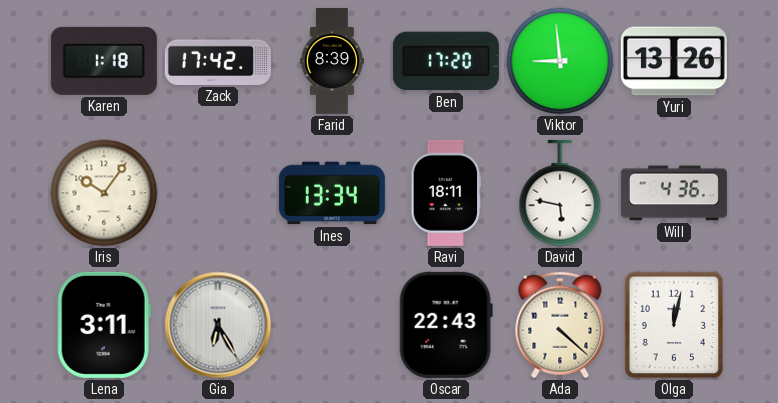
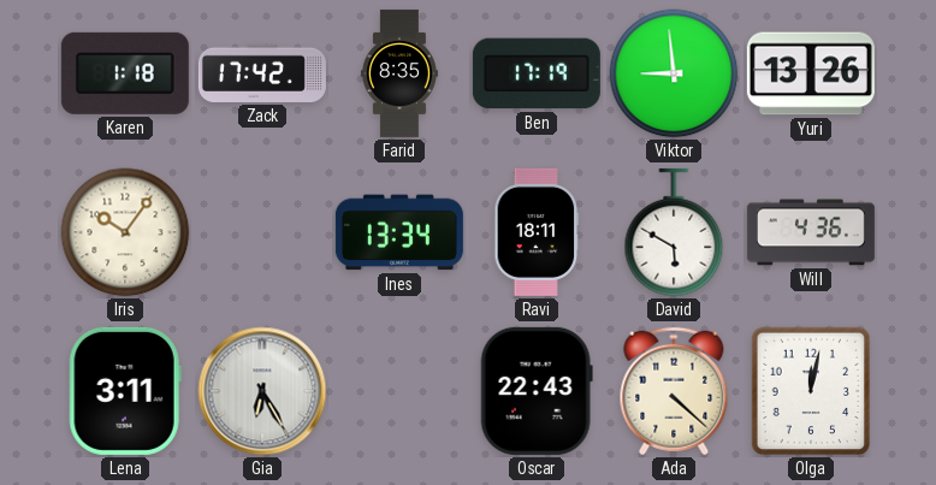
Farid: 8:39 -> 8:35 (399, 73)
Ben: 17:20 -> 17:19 (537, 73)
David: 5:47 -> 5:50 (674, 232)
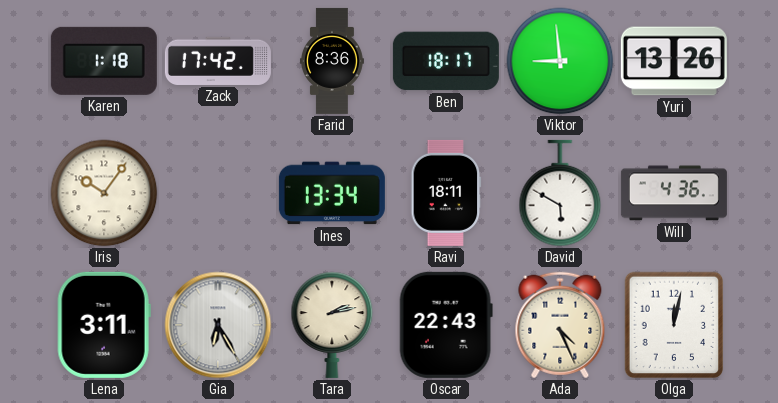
Farid: 8:35 -> 8:36 (332, 61)
Ben: 17:19 -> 18:17 (446, 61)
Tara: none -> 2:13 (332, 325)
Ada: 4:22 -> 4:26 (560, 325)
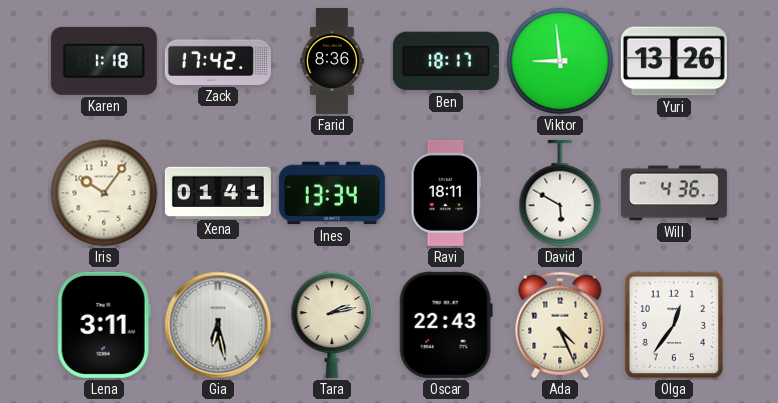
Xena: none -> 01:41 (218, 192)
Gia: 6:25 -> 6:28 (218, 325)
Olga: 12:02 -> 12:36 (674, 325)
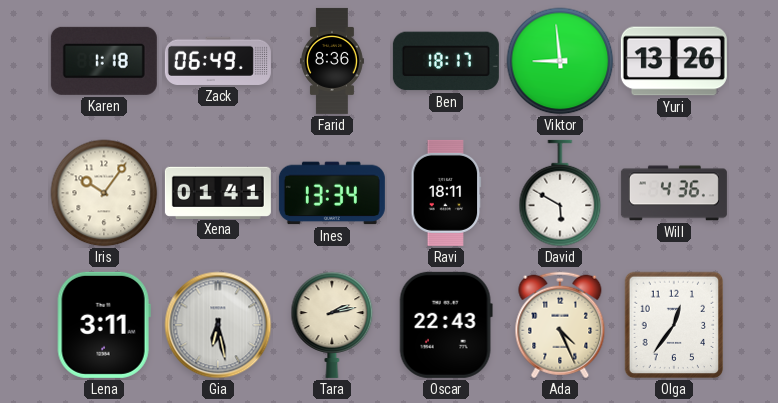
Zack: 17:42 -> 06:49 (218, 61)
